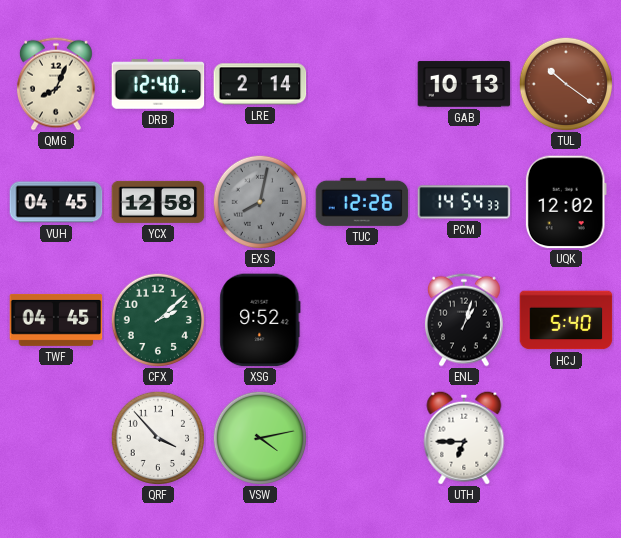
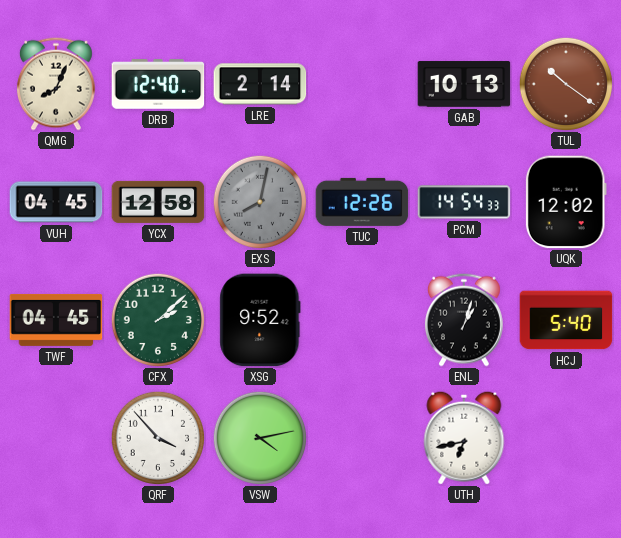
UTH: 6:45 -> 6:43 (464, 438)
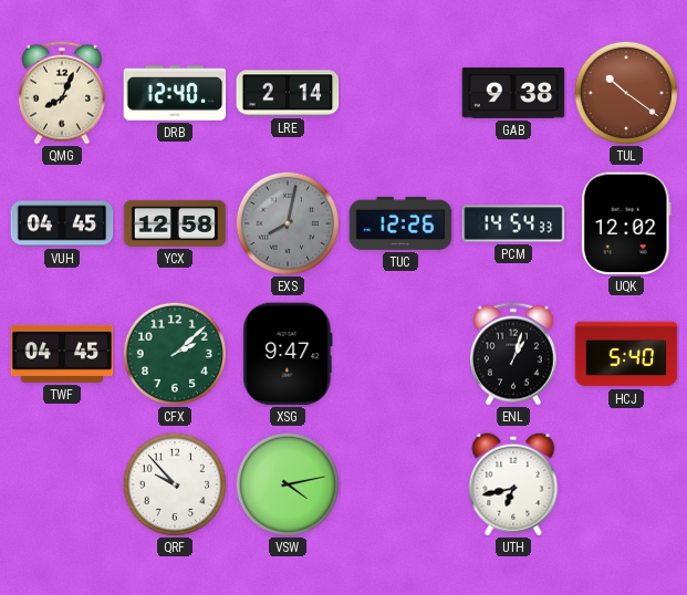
GAB: 10:13 -> 9:38 (513, 93)
XSG: 9:52 -> 9:47 (288, 354)
QRF: 3:53 -> 9:53 (174, 483)
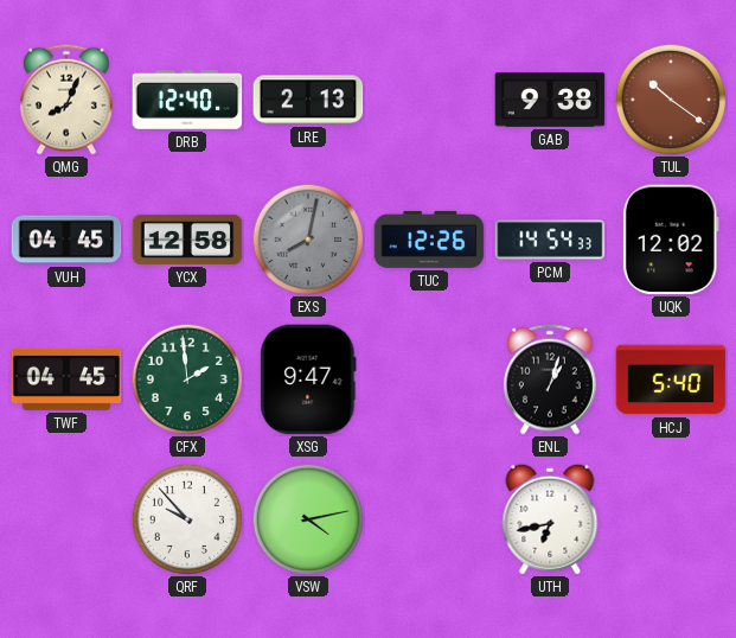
LRE: 2:14 -> 2:13 (308, 100)
CFX: 2:08 -> 1:59 (186, 378)
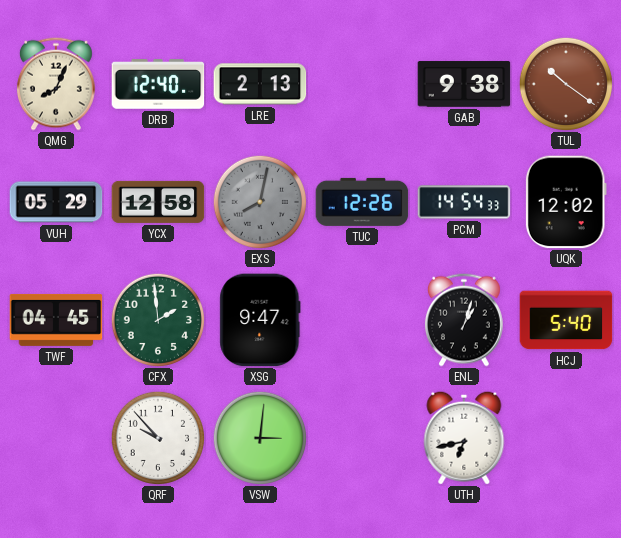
VUH: 04:45 -> 05:29 (56, 202)
VSW: 4:13 -> 3:01 (259, 437)
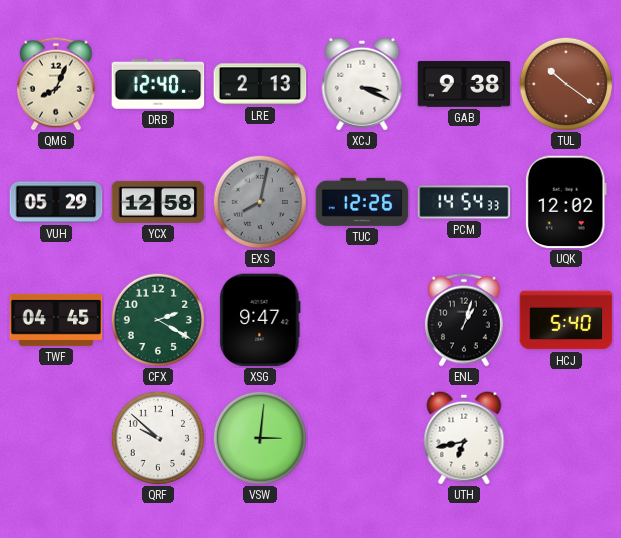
XCJ: none -> 3:19 (362, 84)
CFX: 1:59 -> 2:20 (157, 319)
QRF: 9:53 -> 9:52 (157, 437)
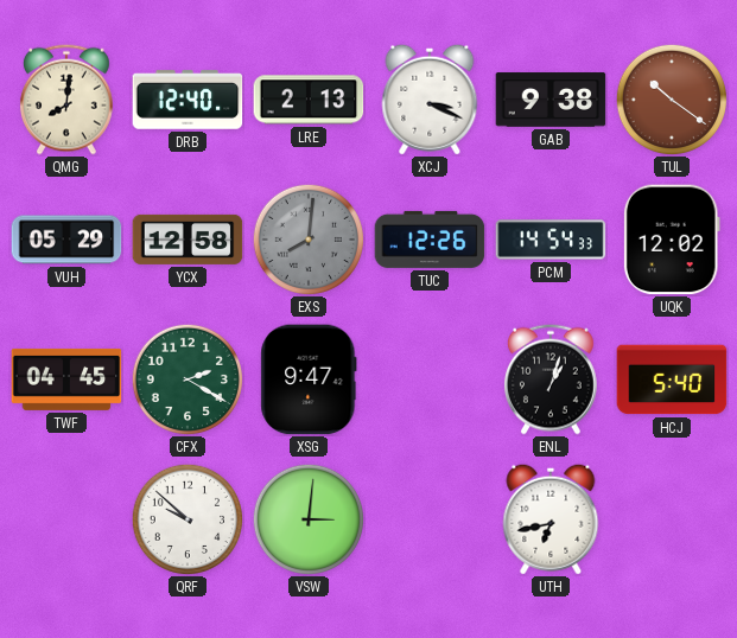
QMG: 8:04 -> 8:01 (66, 100)
EXS: 8:02 -> 8:01 (307, 238)
